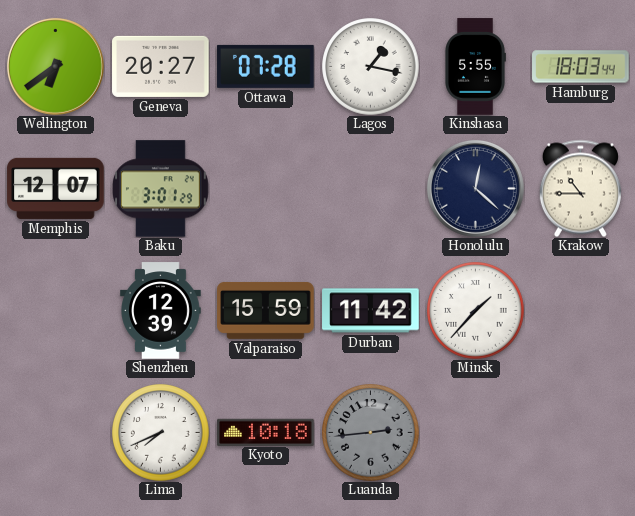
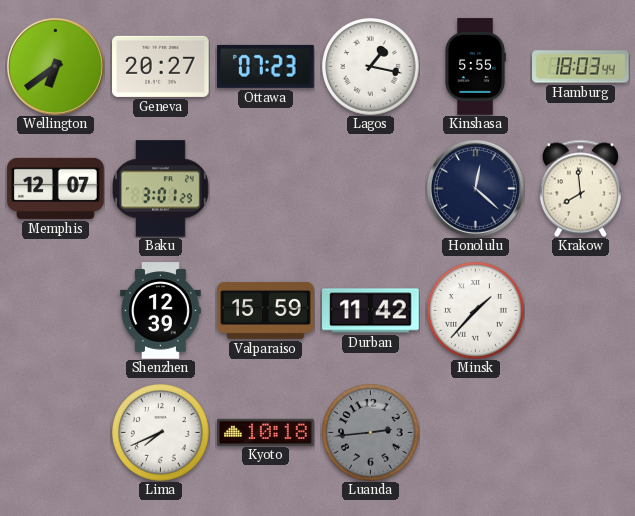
Ottawa: 07:28 -> 07:23 (266, 66)
Krakow: 10:45 -> 7:59 (580, 188)
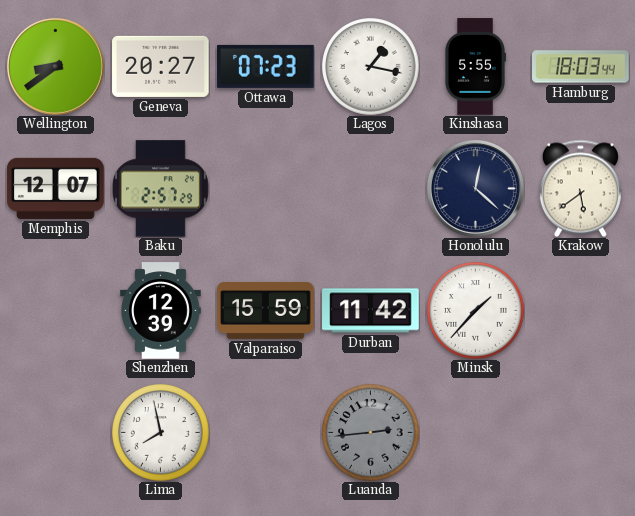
Wellington: 6:39 -> 8:39 (55, 66)
Baku: 3:01 -> 2:57 (161, 189)
Krakow: 7:59 -> 5:39 (580, 188)
Lima: 7:41 -> 7:58 (161, 433)
Kyoto: 10:18 -> none (266, 432)
